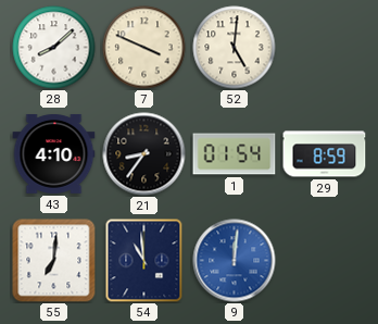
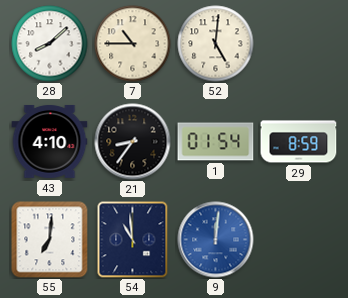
7: 3:49 -> 10:45 (133, 44)
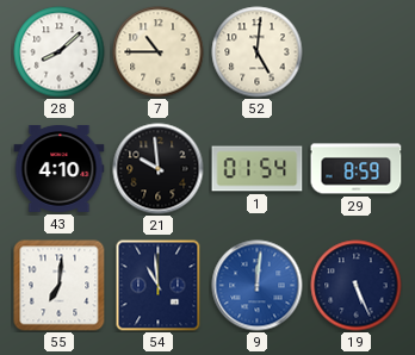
21: 8:36 -> 9:59 (159, 169)
19: none -> 5:26 (357, 286)
